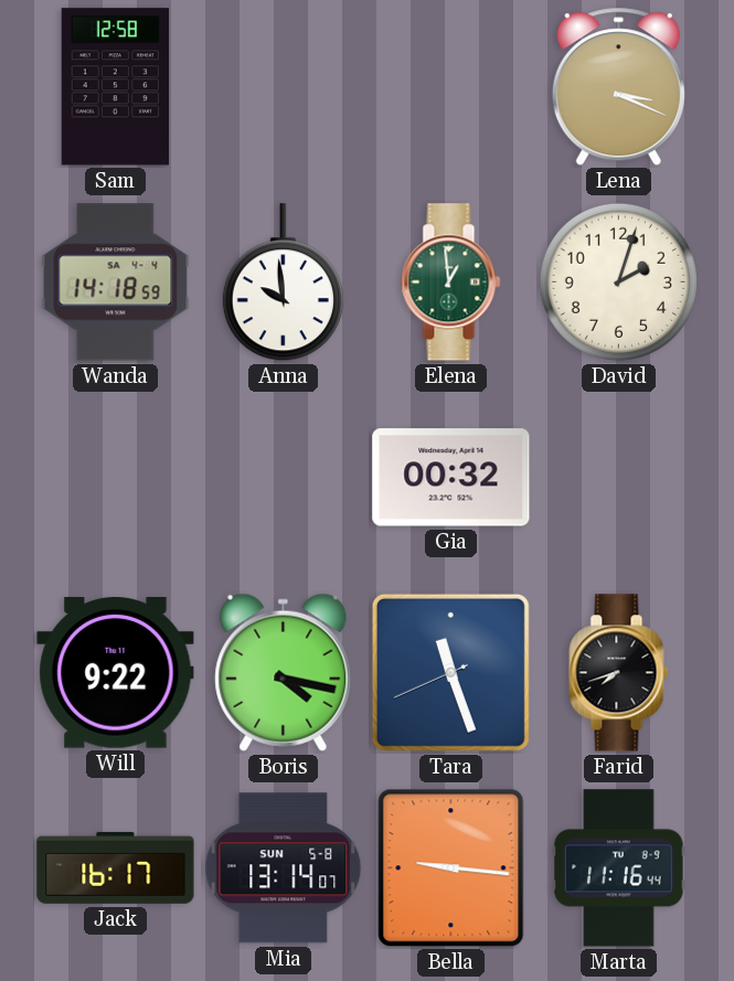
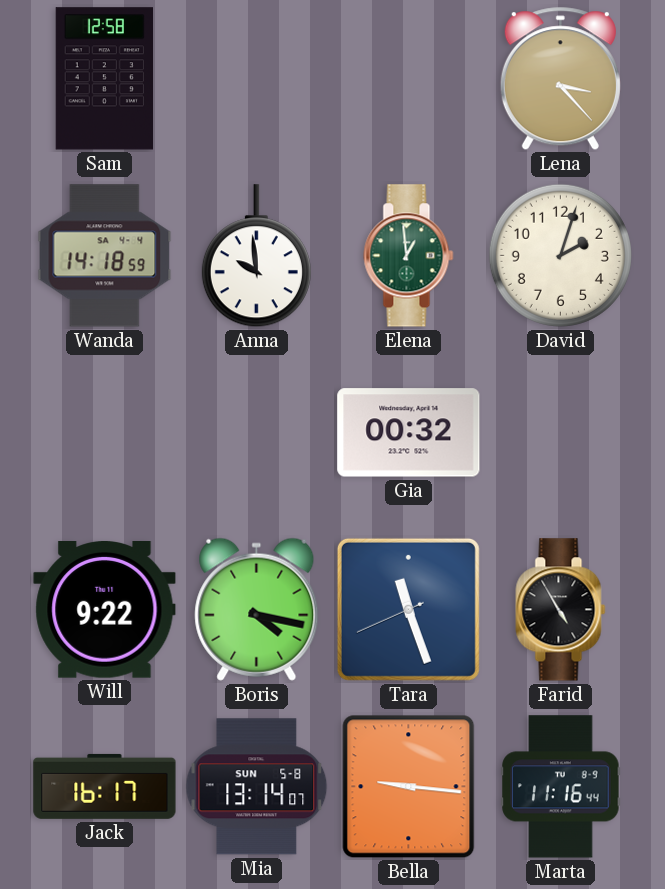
Lena: 3:19 -> 3:23 (560, 79)
Farid: 7:42 -> 4:55 (561, 610)
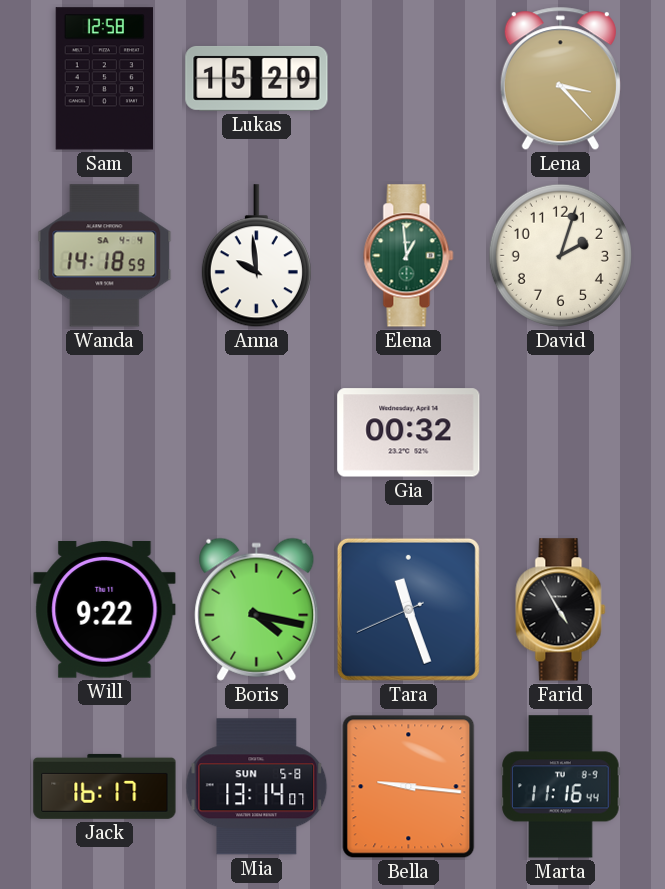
Lukas: none -> 15:29 (257, 78)
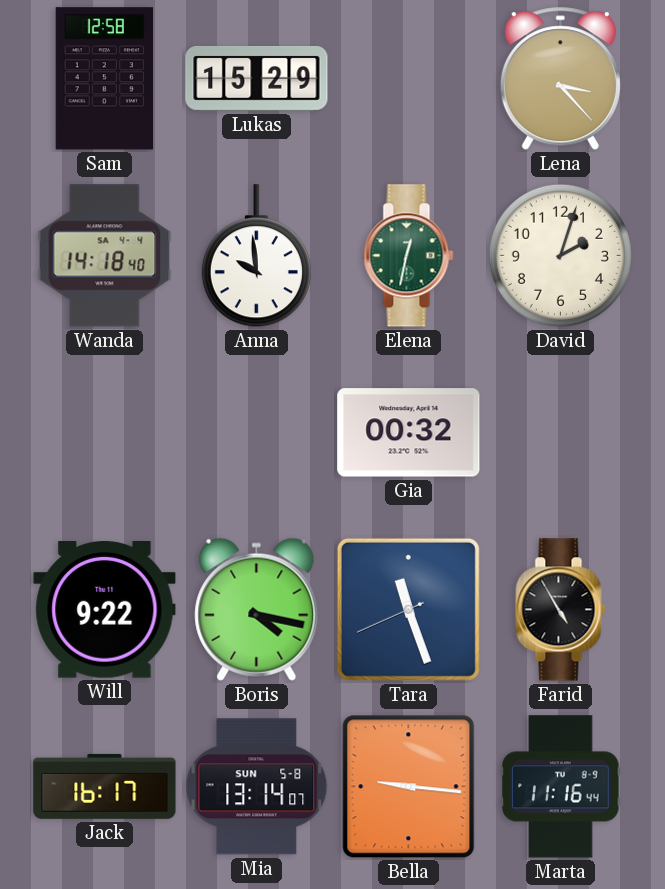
Wanda: 14:18:59 -> 14:18:40 (105, 256)
Elena: 12:59 -> 12:32 (409, 256)
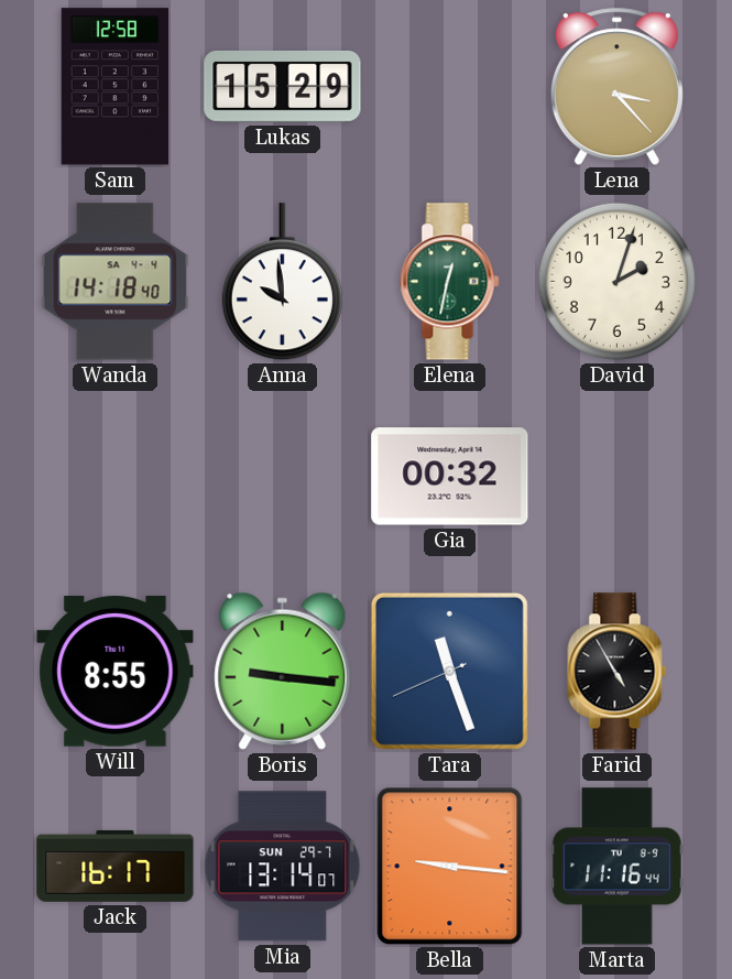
Will: 9:22 -> 8:55 (116, 672)
Boris: 4:17 -> 9:16 (283, 671)
Mia date: SUN 5-8 -> SUN 29-7 (283, 867)
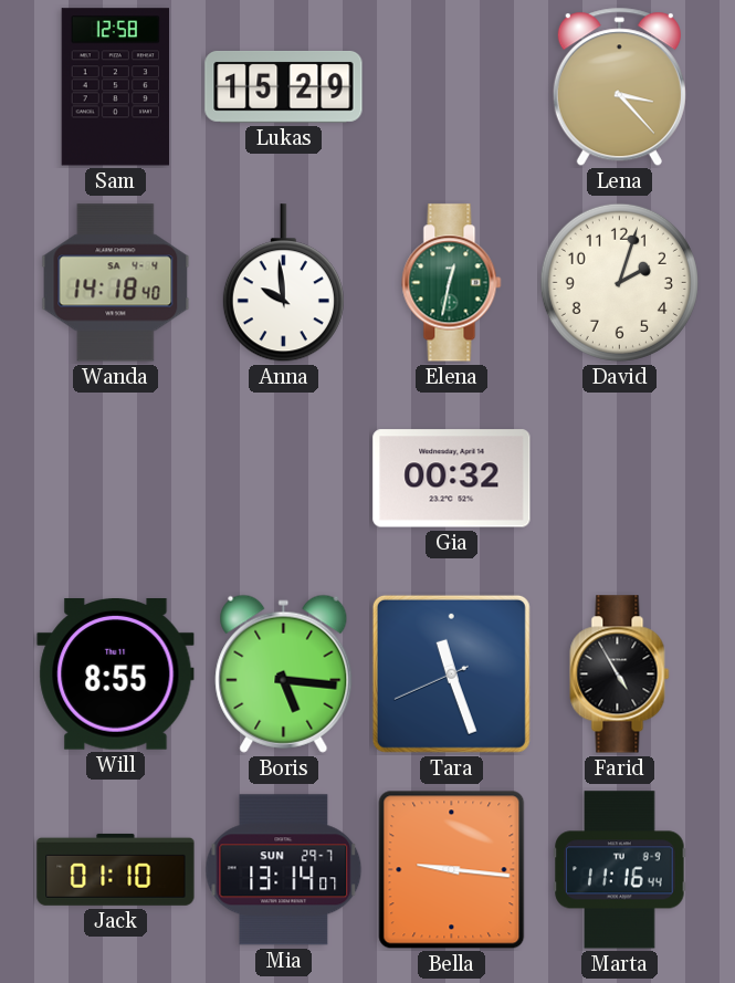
Boris: 9:16 -> 5:16 (284, 673)
Jack: 16:17 -> 01:10 (116, 869)
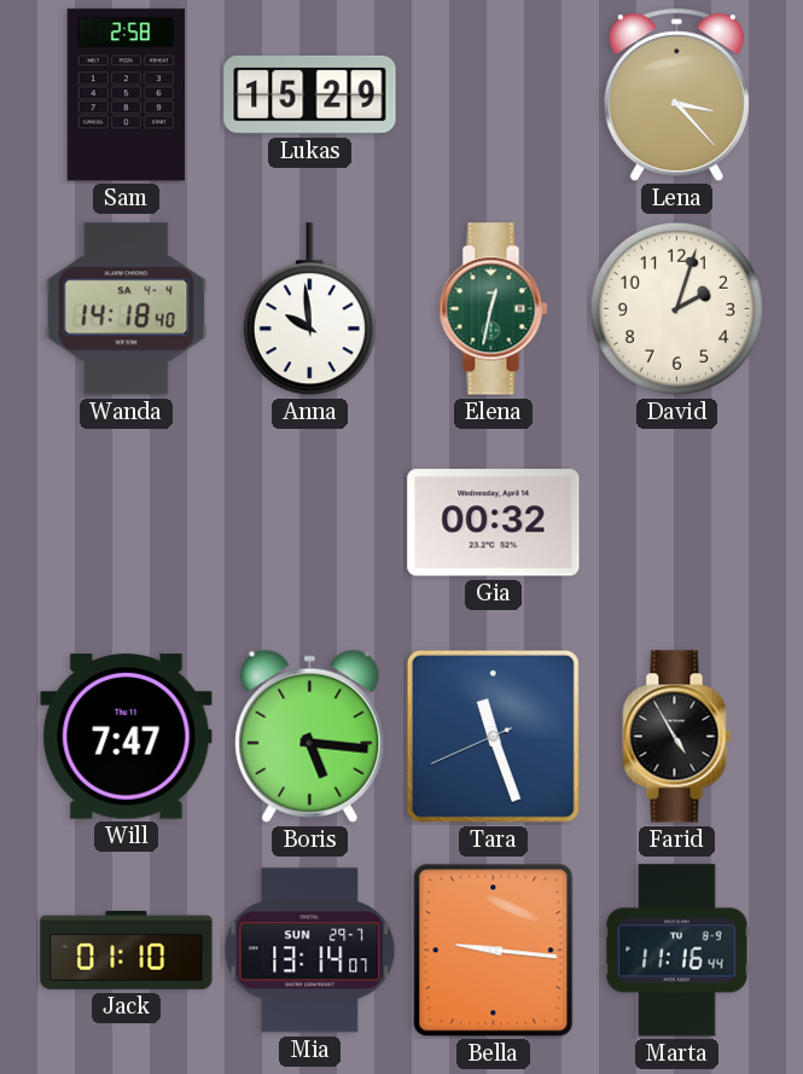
Sam: 12:58 -> 2:58 (126, 95)
Will: 8:55 -> 7:47 (127, 737)
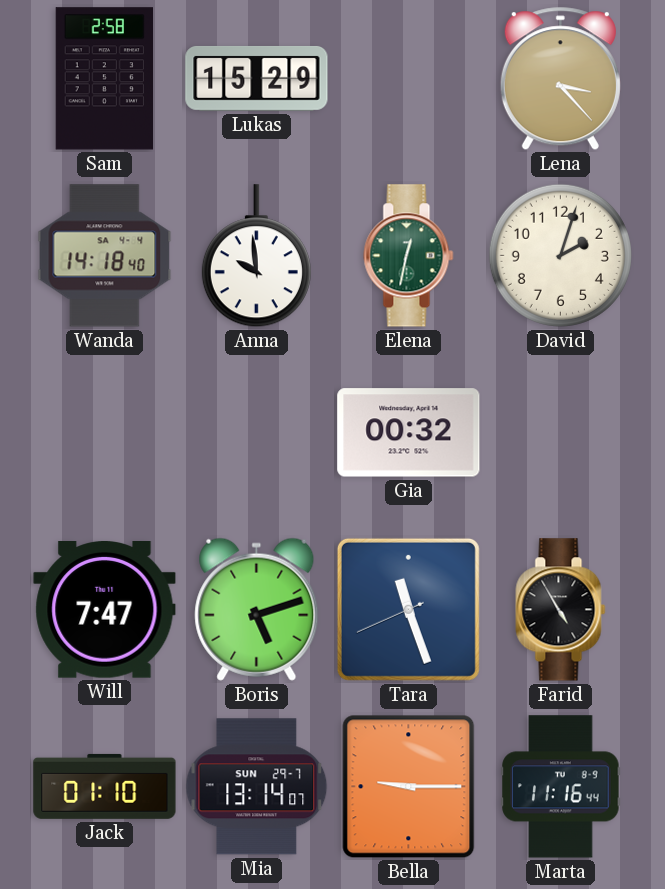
Boris: 5:16 -> 5:12 (257, 609)
Bella: 9:16 -> 9:15 (409, 787)
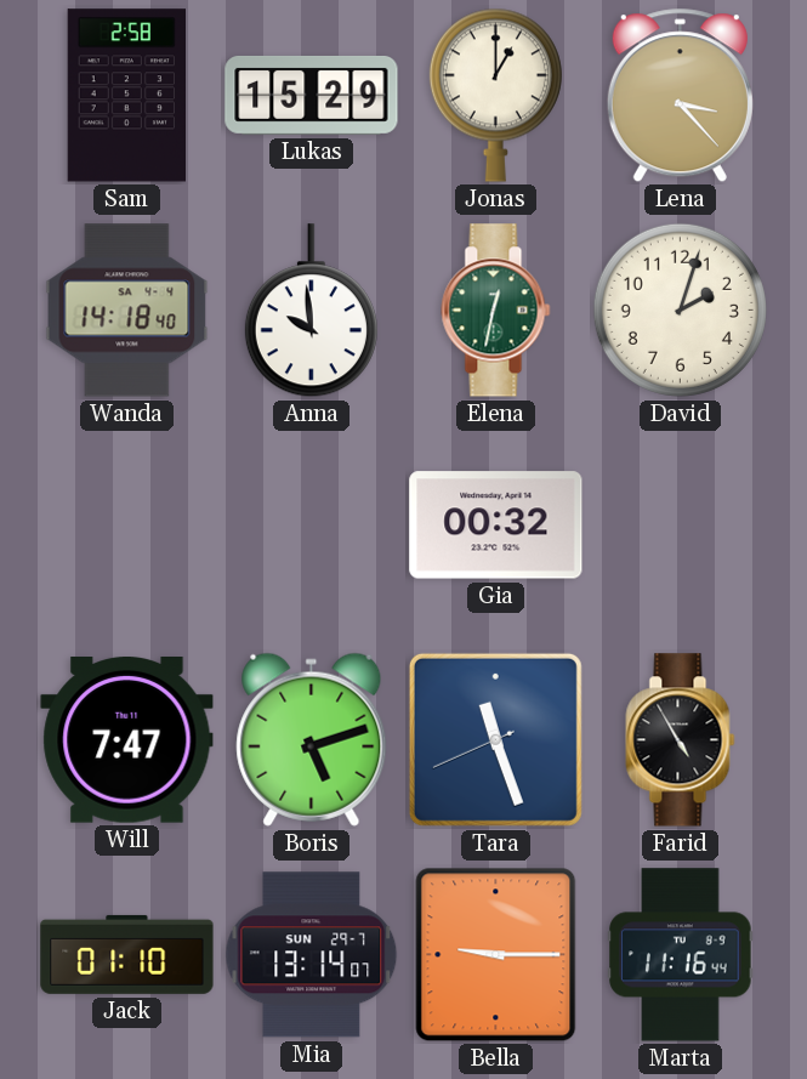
Jonas: none -> 1:00 (495, 95)
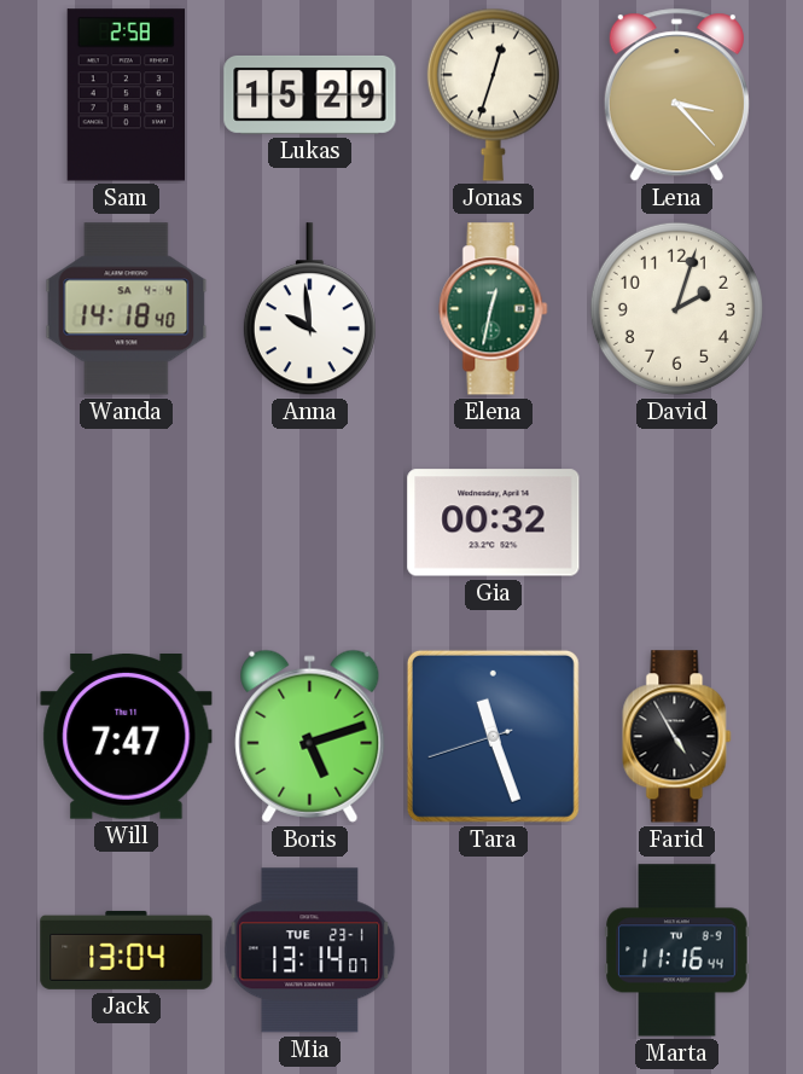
Jonas: 1:00 -> 12:33 (493, 94)
Tara: 11:26:41 -> 11:26:42 (493, 736)
Jack: 01:10 -> 13:04 (127, 950)
Mia date: SUN 29-7 -> TUE 23-1 (310, 951)
Bella: 9:15 -> none (496, 955)
